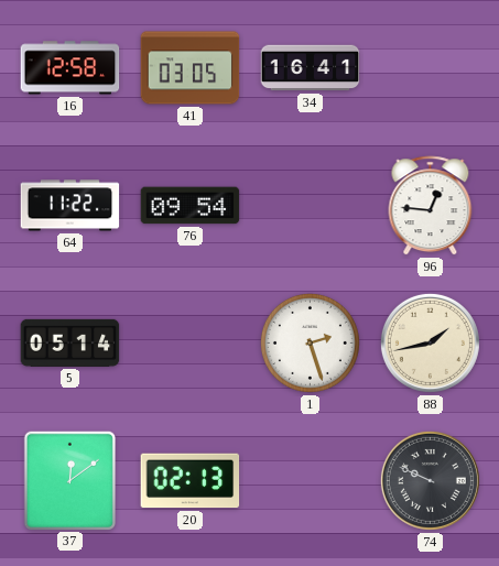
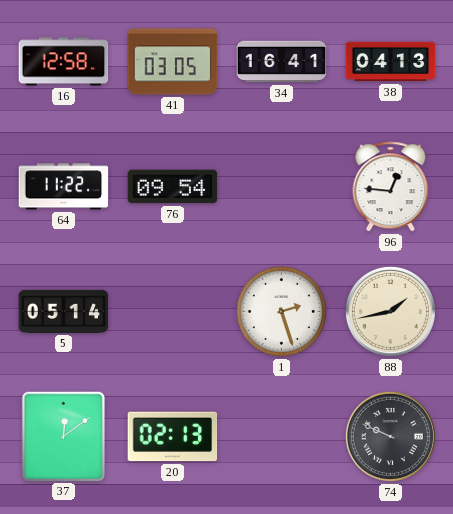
38: none -> 04:13 (391, 62)
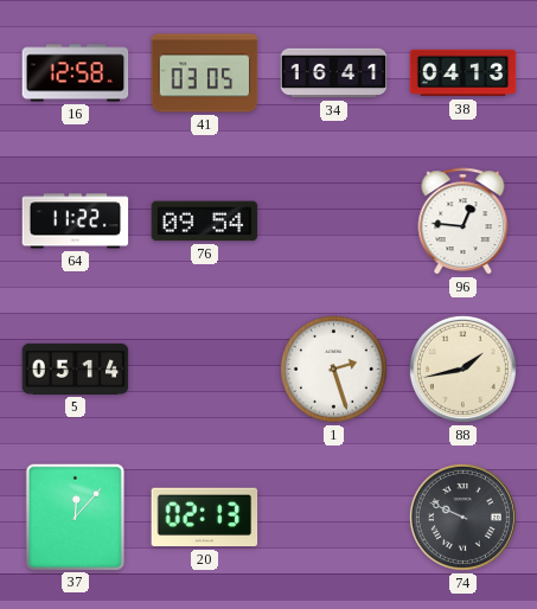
37: 12:09 -> 12:07 (75, 517)
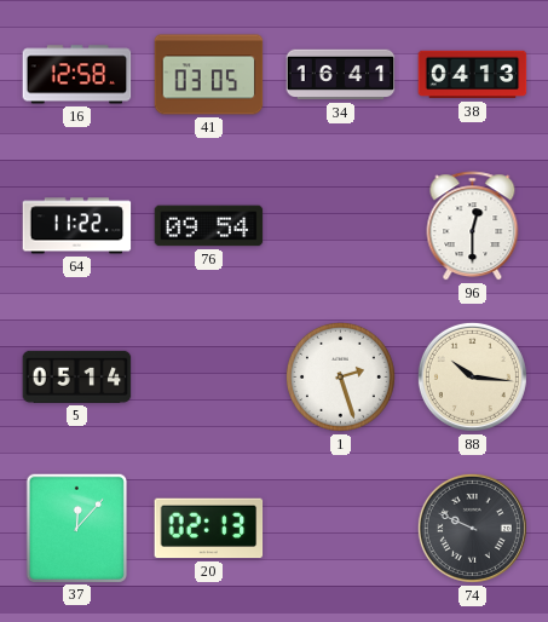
96: 12:46 -> 12:30 (473, 226)
88: 1:43 -> 10:16 (472, 376)
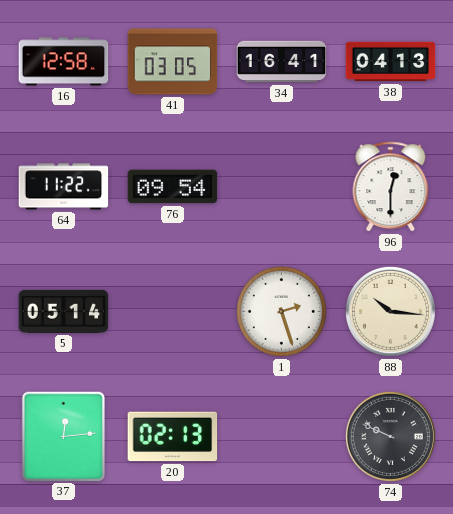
37: 12:07 -> 12:14 (63, 436)
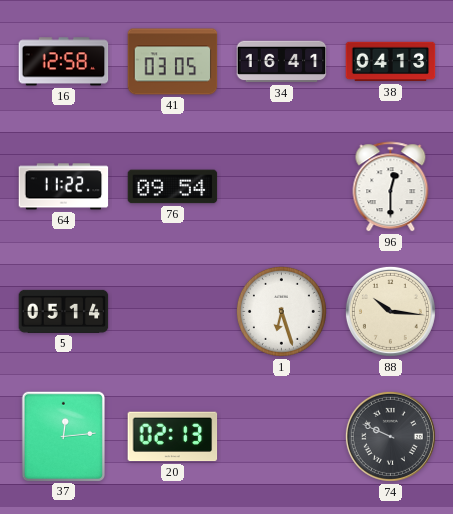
1: 2:27 -> 6:27 (281, 311)
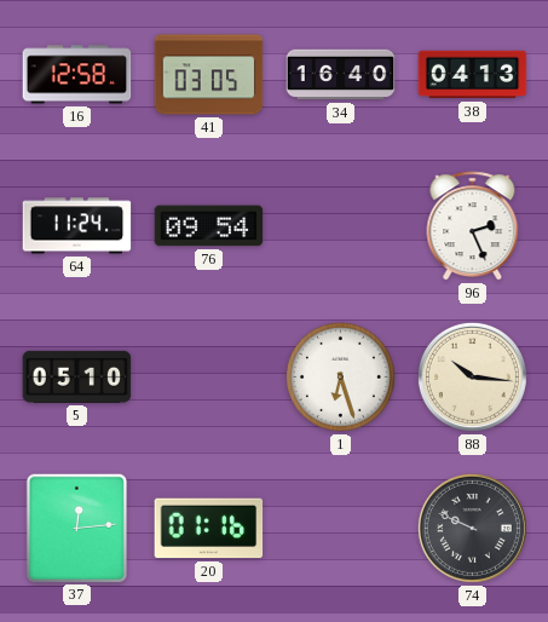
34: 16:41 -> 16:40 (341, 75)
64: 11:22 -> 11:24 (77, 226)
96: 12:30 -> 2:26 (473, 226)
5: 05:14 -> 05:10 (77, 376)
20: 02:13 -> 01:16 (209, 529)
